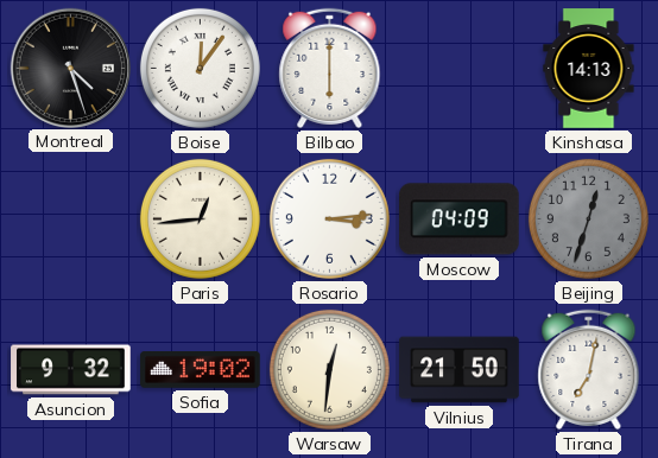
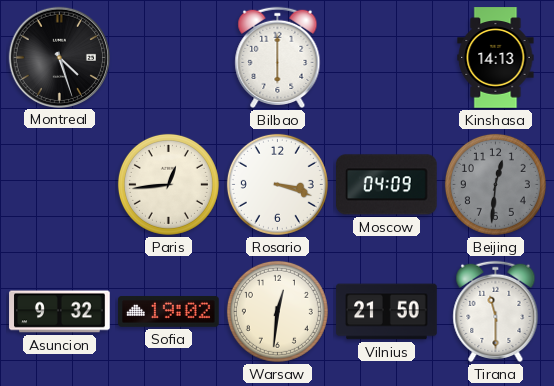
Boise: 12:06 -> none (200, 68)
Rosario: 3:14 -> 3:18 (277, 184)
Beijing: 12:33 -> 12:31 (495, 184)
Tirana: 7:02 -> 11:30 (496, 311)
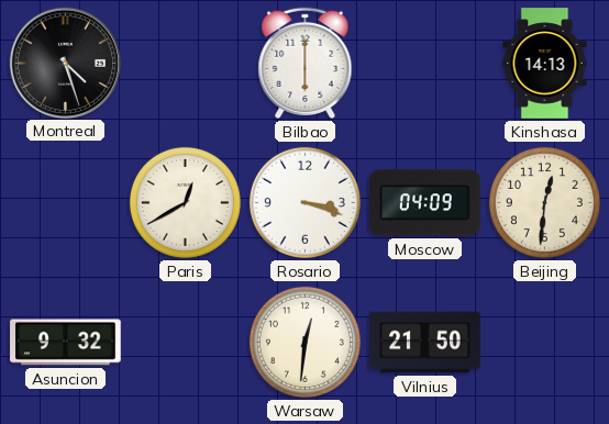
Paris: 12:44 -> 12:40 (185, 202)
Beijing dial: grey -> cream (544, 202)
Sofia: 19:02 -> none (169, 312)
Tirana: 11:30 -> none (496, 311)
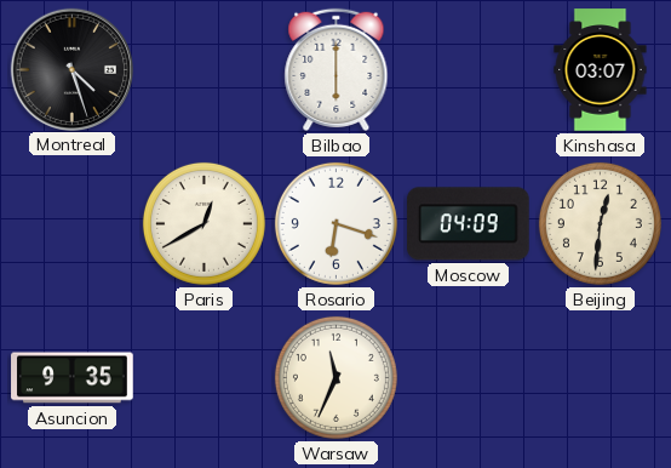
Kinshasa: 14:13 -> 03:07 (601, 70)
Rosario: 3:18 -> 6:18 (335, 223)
Asuncion: 9:32 -> 9:35 (73, 378)
Warsaw: 12:31 -> 11:34 (335, 377)
Vilnius: 21:50 -> none (425, 343)
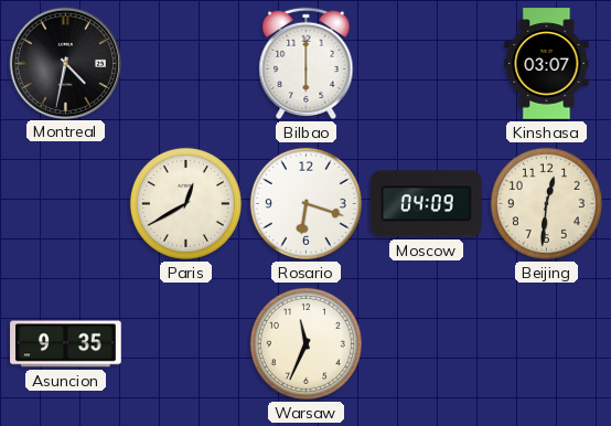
Montreal: 4:27 -> 4:32 (65, 63)
